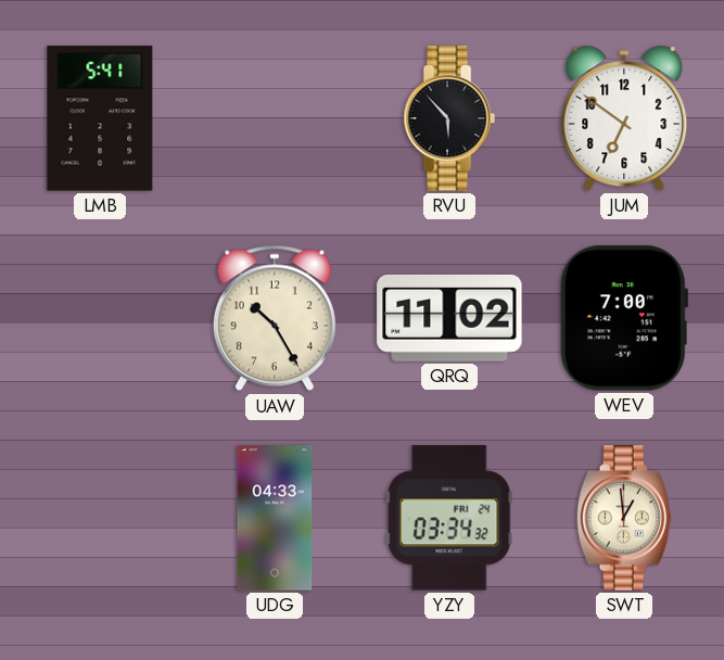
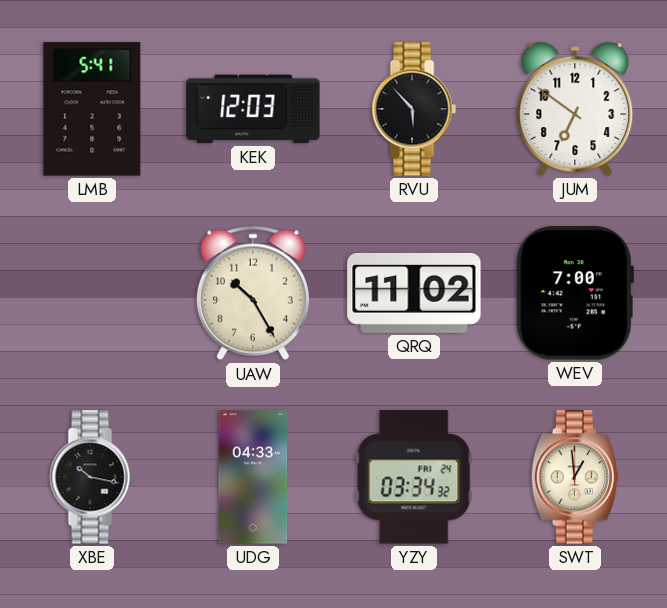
KEK: none -> 12:03 (253, 109)
XBE: none -> 10:17 (92, 477)
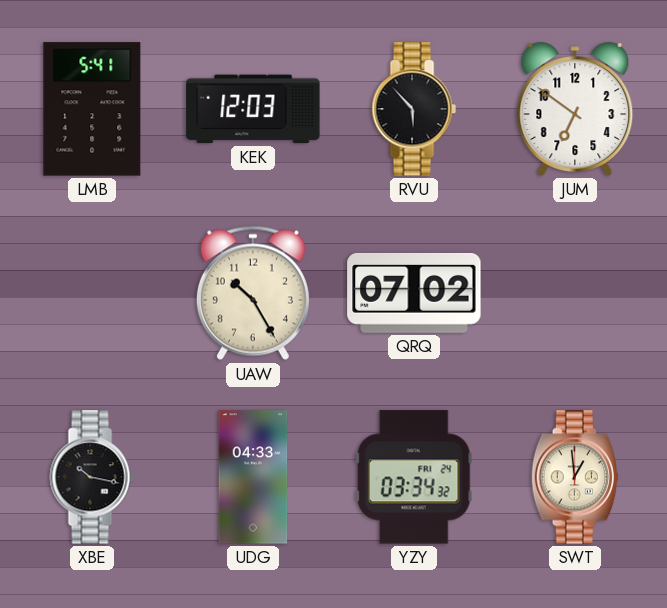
QRQ: 11:02 -> 07:02 (414, 293)
WEV: 7:00 -> none (575, 293)
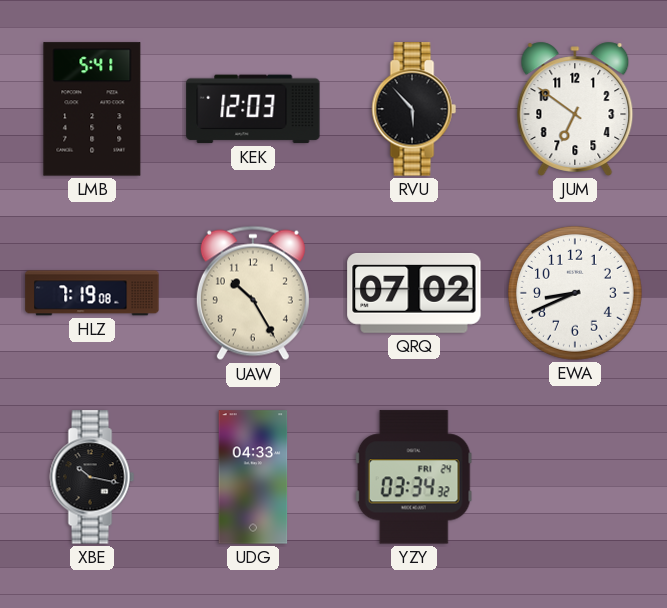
HLZ: none -> 7:19 (92, 293)
EWA: none -> 8:41 (575, 293)
SWT: 12:59 -> none (574, 477)
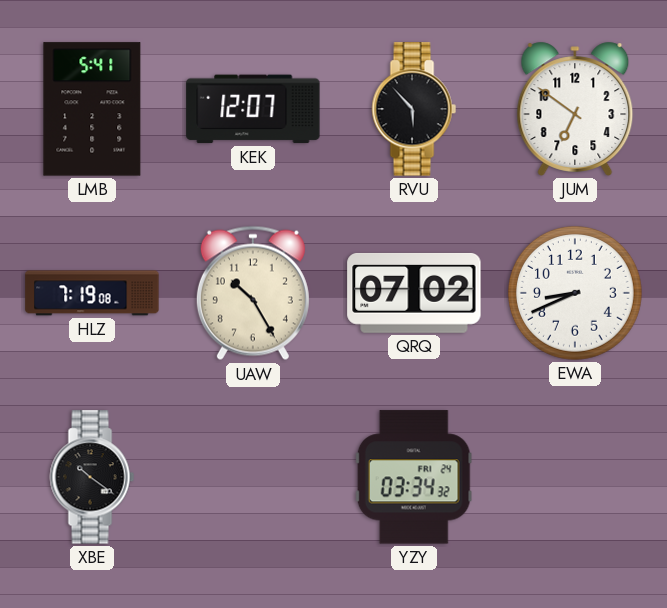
KEK: 12:03 -> 12:07 (253, 109)
XBE: 10:17 -> 10:21 (92, 477)
UDG: 04:33 -> none (253, 477)
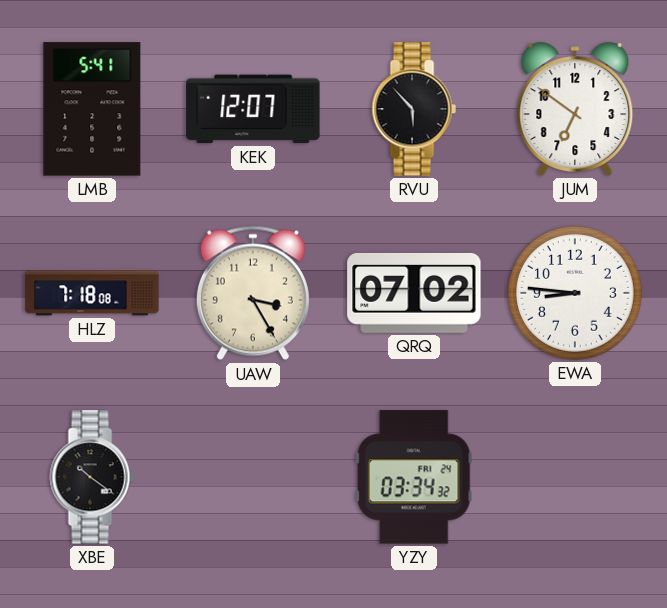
HLZ: 7:19 -> 7:18 (92, 293)
UAW: 10:25 -> 3:25 (253, 293)
EWA: 8:41 -> 8:46 (575, 293)
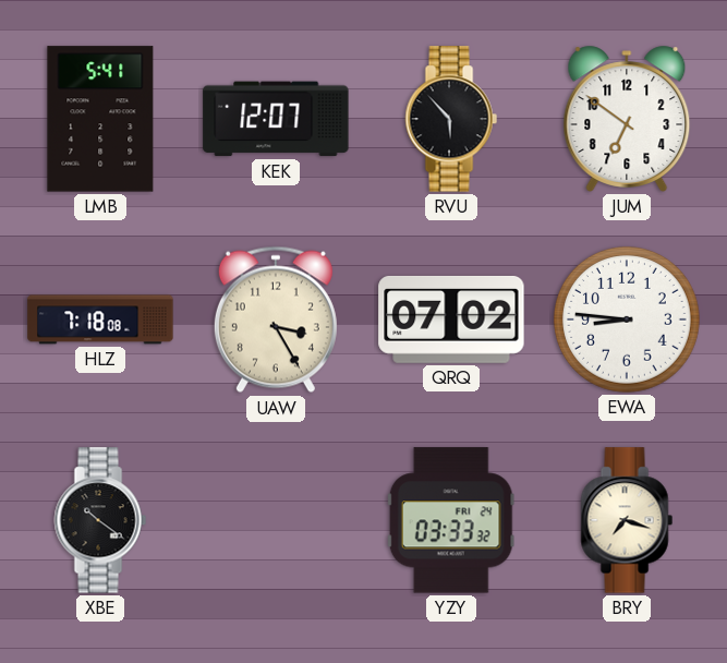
YZY: 03:34 -> 03:33 (451, 520)
BRY: none -> 7:18 (627, 520)
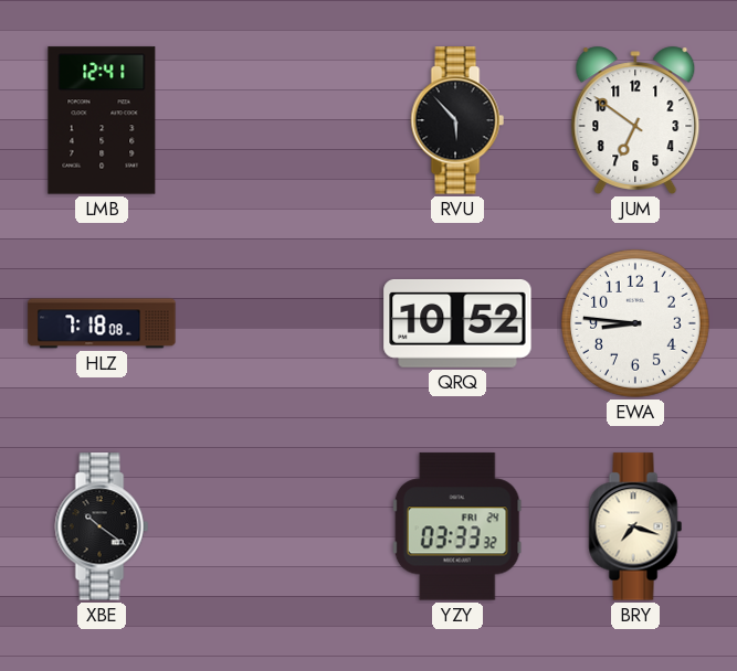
LMB: 5:41 -> 12:41 (102, 120)
KEK: 12:07 -> none (276, 119)
UAW: 3:25 -> none (276, 320)
QRQ: 07:02 -> 10:52 (457, 323)
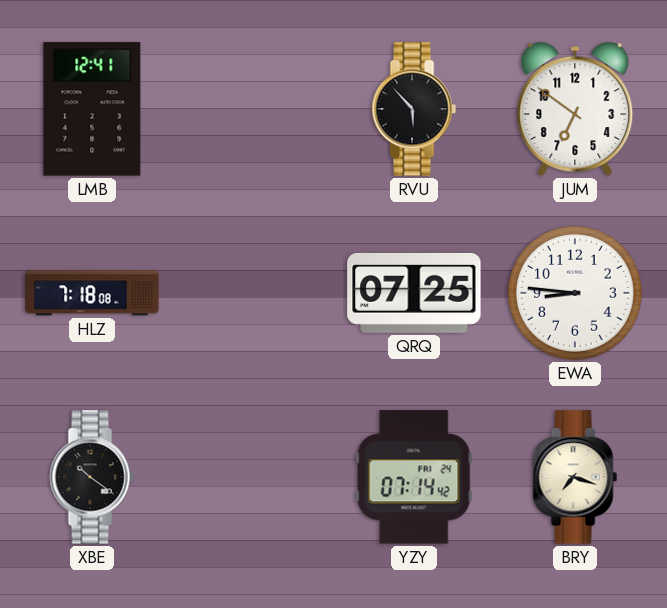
QRQ: 10:52 -> 07:25 (414, 293)
YZY: 03:33 -> 07:14 (414, 477)
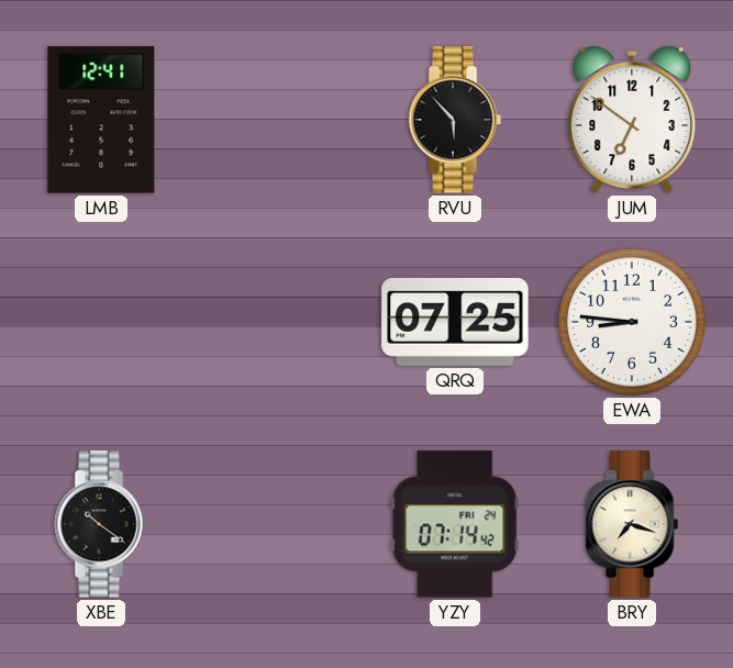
HLZ: 7:18 -> none (92, 293)
